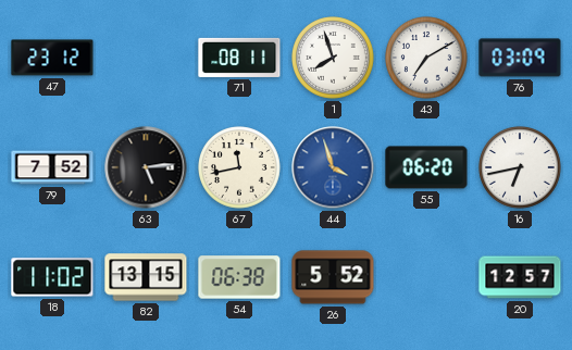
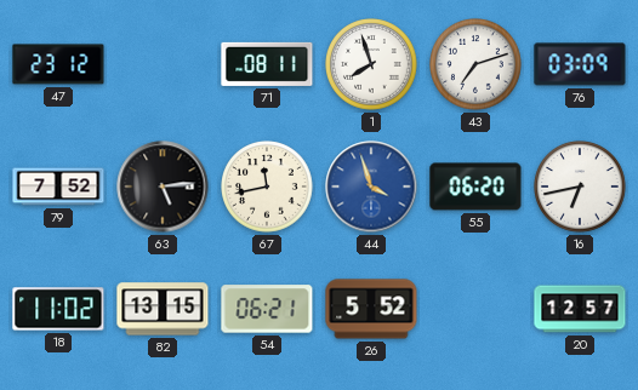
43: 7:10 -> 7:12 (475, 64)
54: 06:38 -> 06:21 (267, 309)
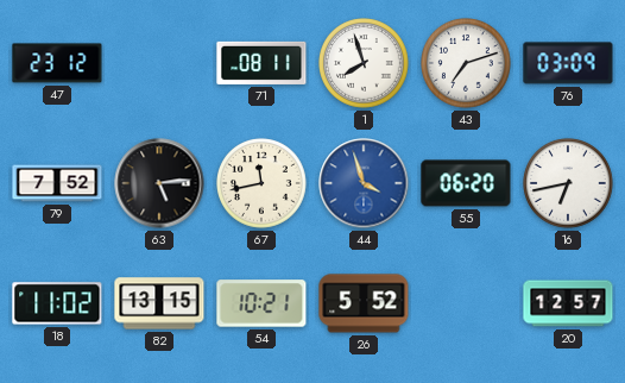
54: 06:21 -> 10:21 (261, 303)
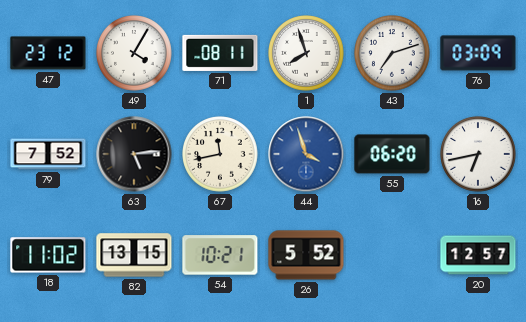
49: none -> 4:05 (134, 53)
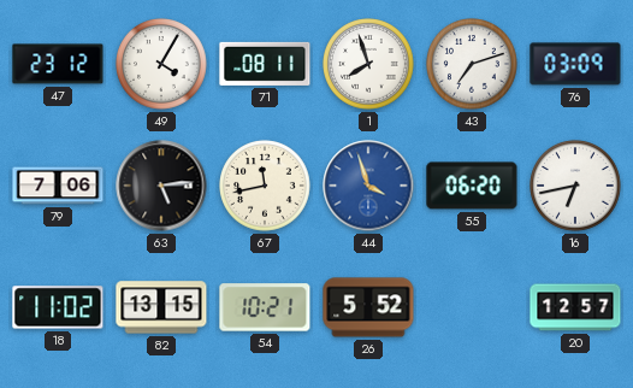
79: 7:52 -> 7:06 (58, 186)
